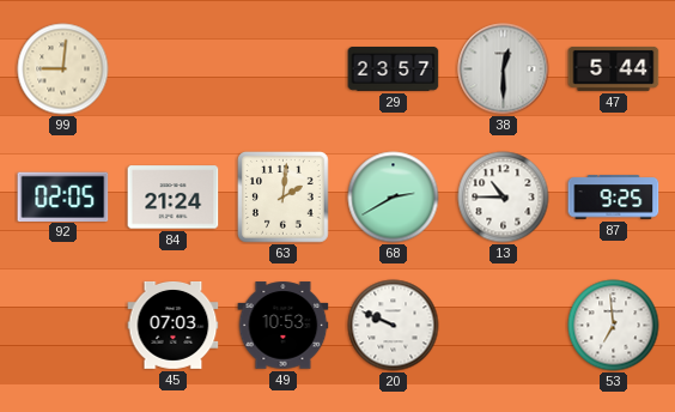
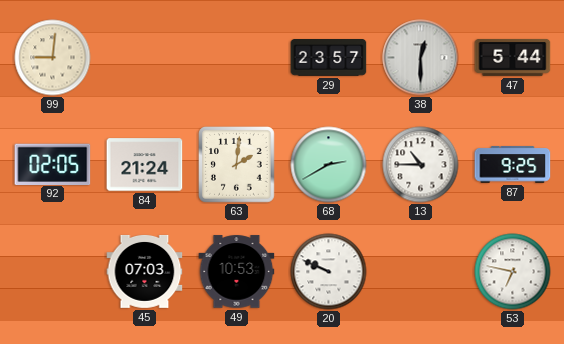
53: 6:59 -> 6:47 (513, 272)
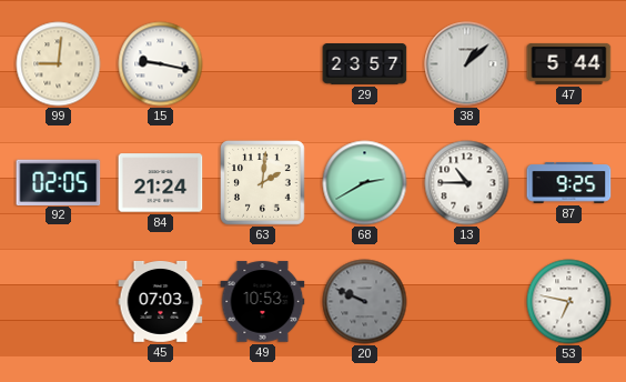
15: none -> 9:17 (161, 64)
38: 12:30 -> 1:08 (467, 64)
20 dial: white -> grey (365, 302)
